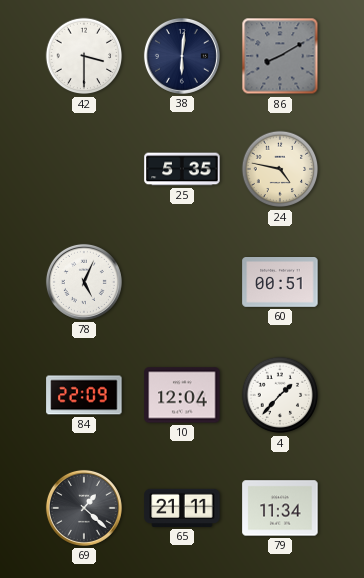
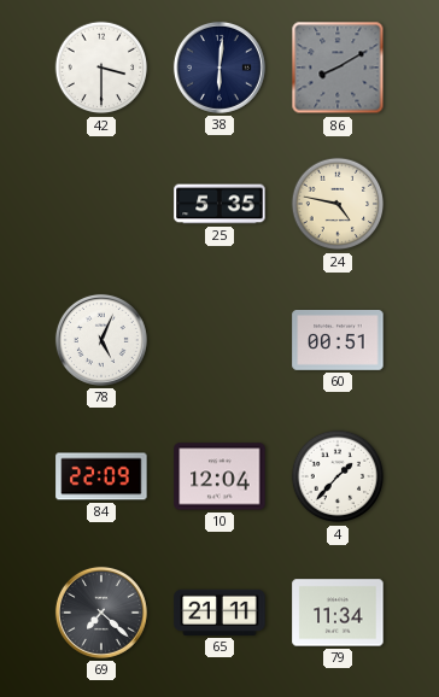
69: 1:22 -> 7:22 (101, 613)
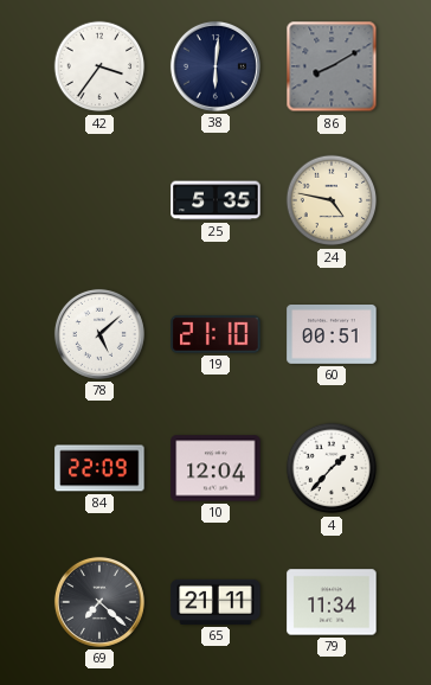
42: 3:30 -> 3:36 (99, 66)
78: 5:04 -> 5:08 (99, 334)
19: none -> 21:10 (215, 334)
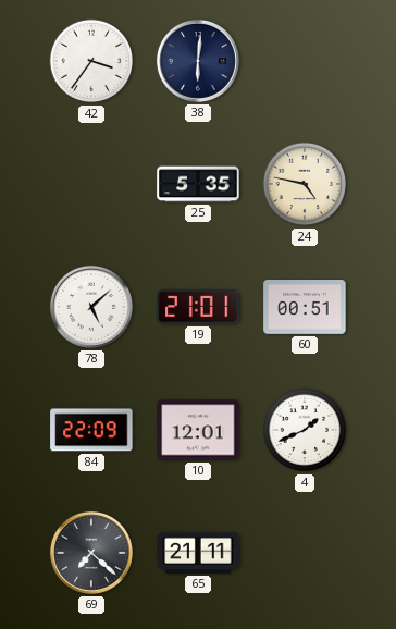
86: 8:10 -> none (332, 66)
19: 21:10 -> 21:01 (198, 307)
10: 12:04 -> 12:01 (198, 430)
4: 1:37 -> 1:41 (305, 430)
79: 11:34 -> none (332, 602)
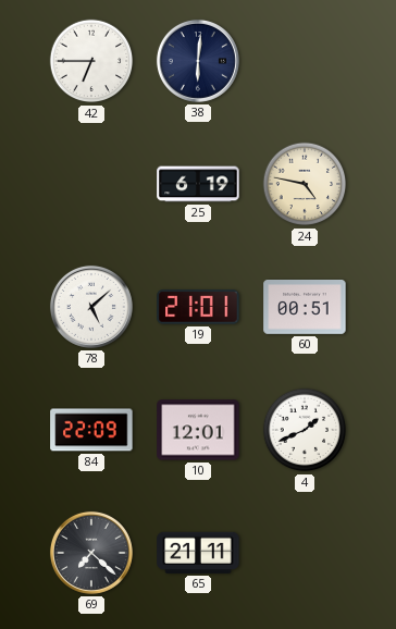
42: 3:36 -> 6:45 (91, 61)
25: 5:35 -> 6:19 (198, 184)
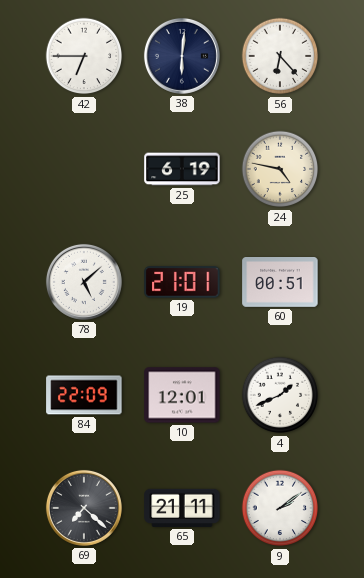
56: none -> 6:23 (280, 56)
9: none -> 2:09 (280, 508)
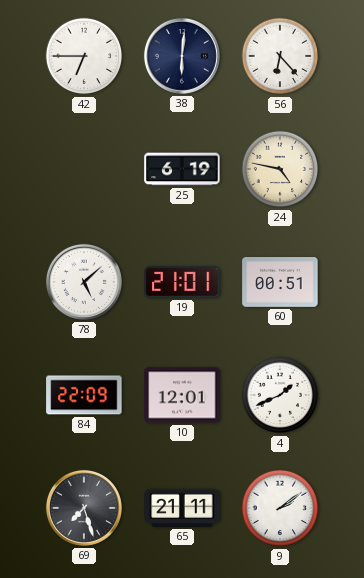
69: 7:22 -> 7:27 (84, 508)
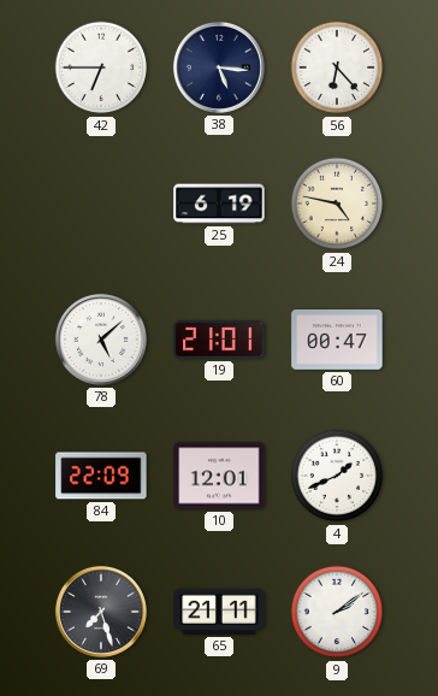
38: 6:01 -> 5:16 (219, 67)
60: 00:51 -> 00:47 (337, 341)
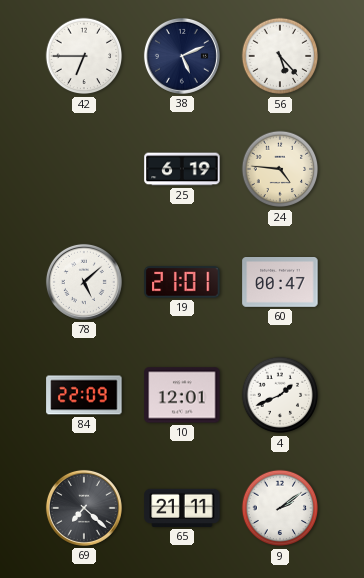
38: 5:16 -> 5:11 (182, 56)
56: 6:23 -> 5:23 (280, 56)
24: 4:47 -> 4:46 (280, 169)
69: 7:27 -> 7:22 (84, 508)
